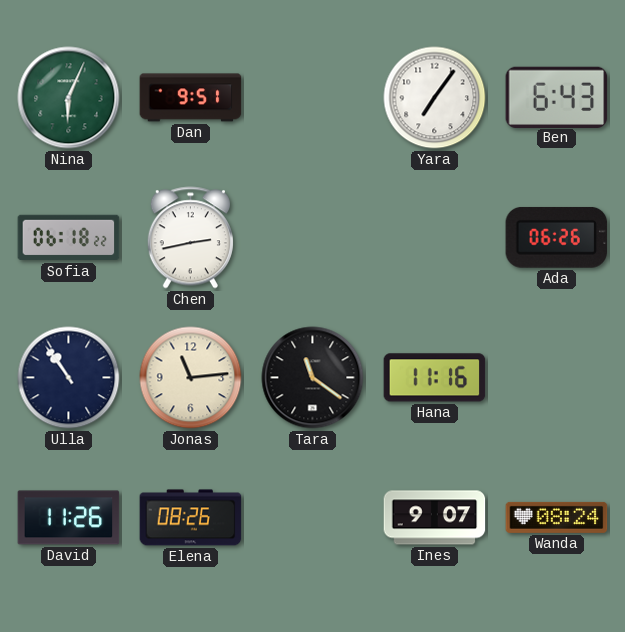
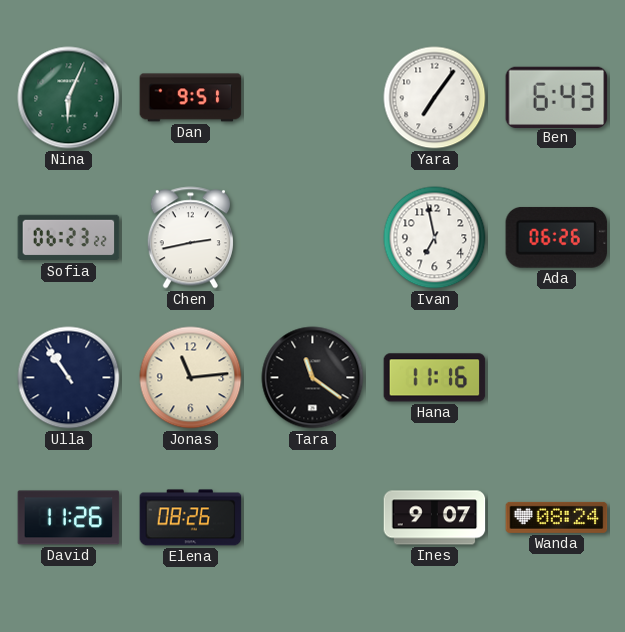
Sofia: 06:18 -> 06:23 (69, 238)
Ivan: none -> 6:58 (435, 238)
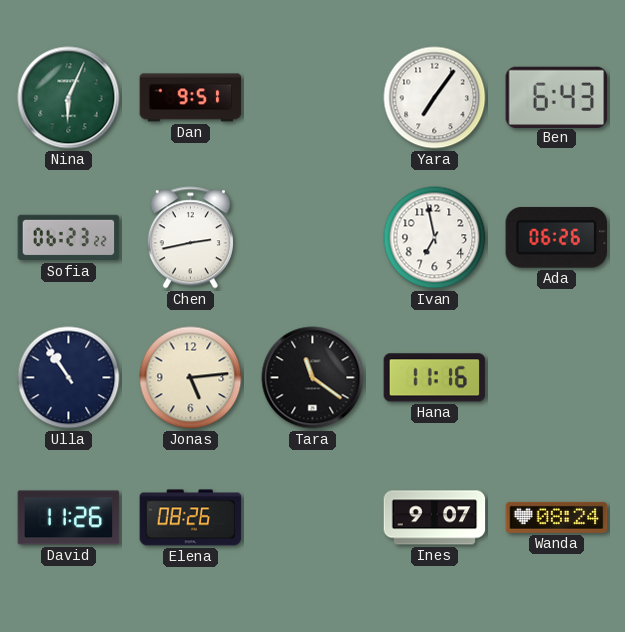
Jonas: 11:14 -> 5:14 (191, 378)
